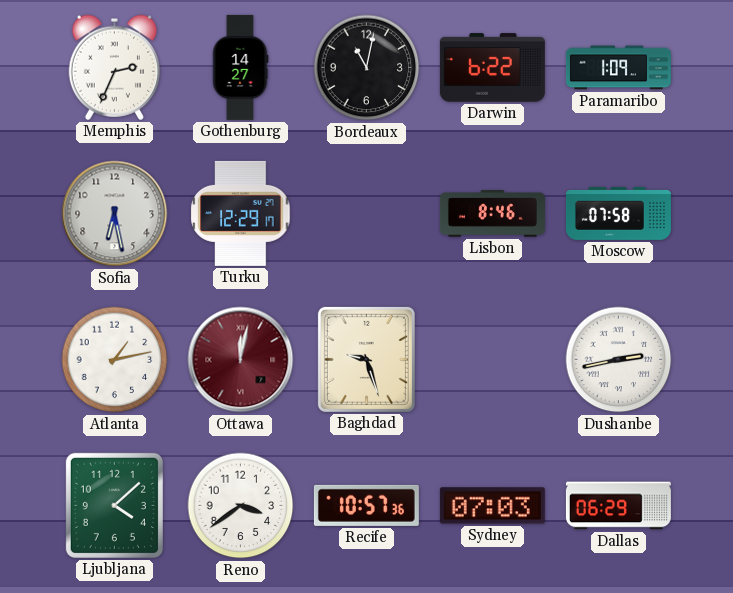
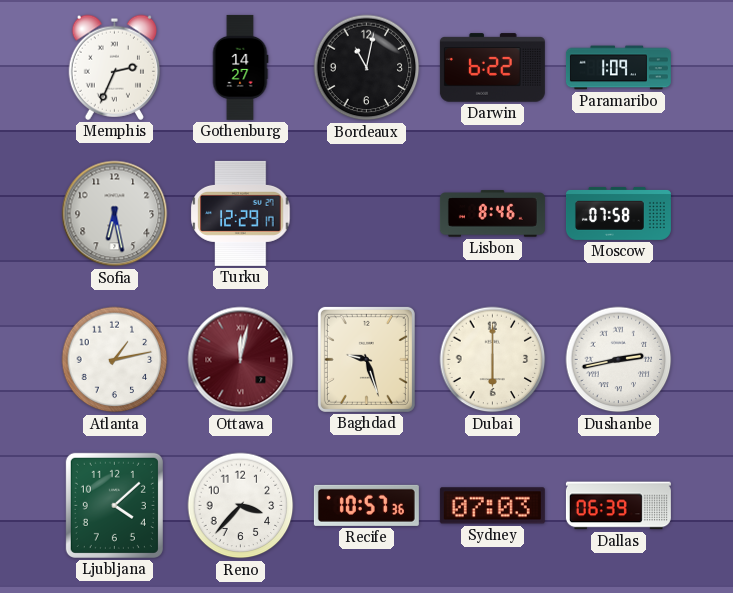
Dubai: none -> 6:00 (493, 360)
Reno: 3:39 -> 3:37 (241, 506)
Dallas: 06:29 -> 06:39 (618, 506)
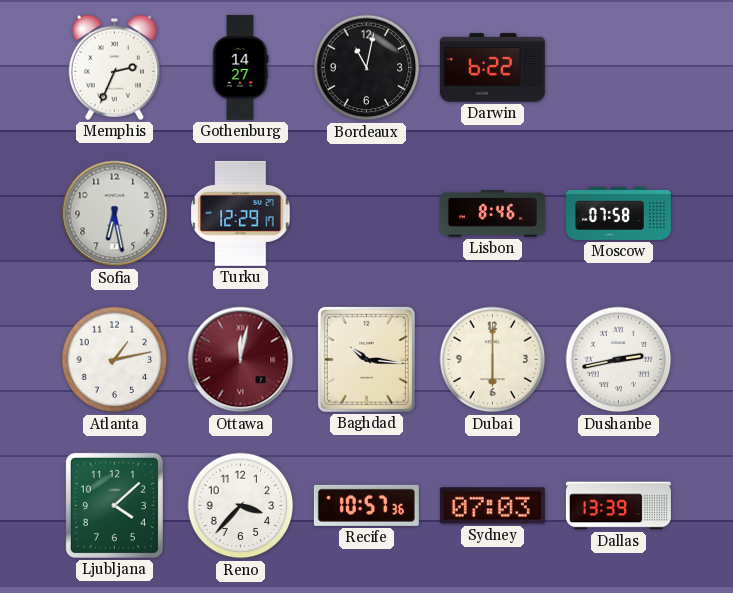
Paramaribo: 1:09 -> none (618, 68)
Baghdad: 9:27 -> 10:16 (366, 359)
Dallas: 06:39 -> 13:39 (618, 506)
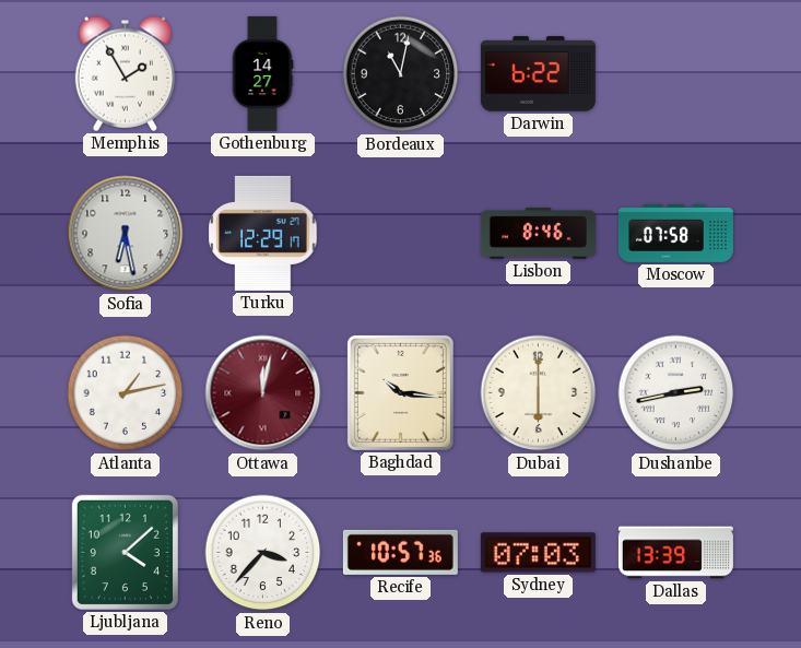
Memphis: 2:34 -> 1:55 (125, 73)
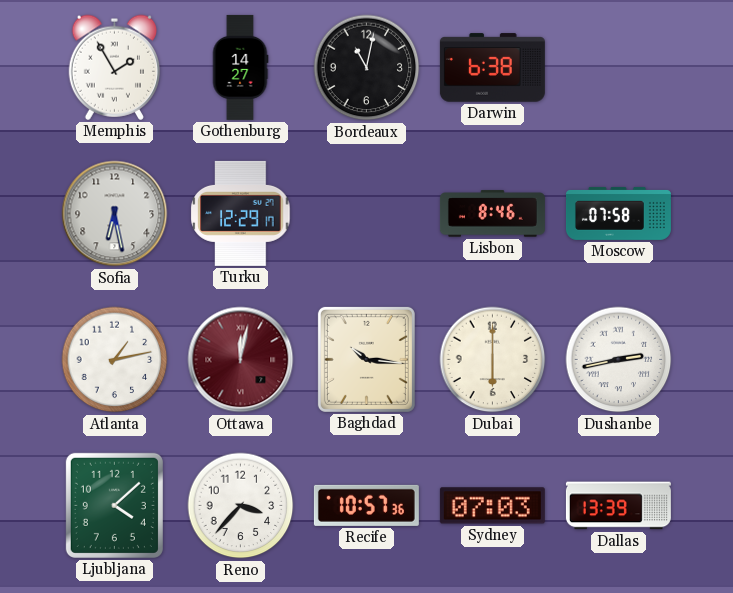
Darwin: 6:22 -> 6:38 (492, 68)
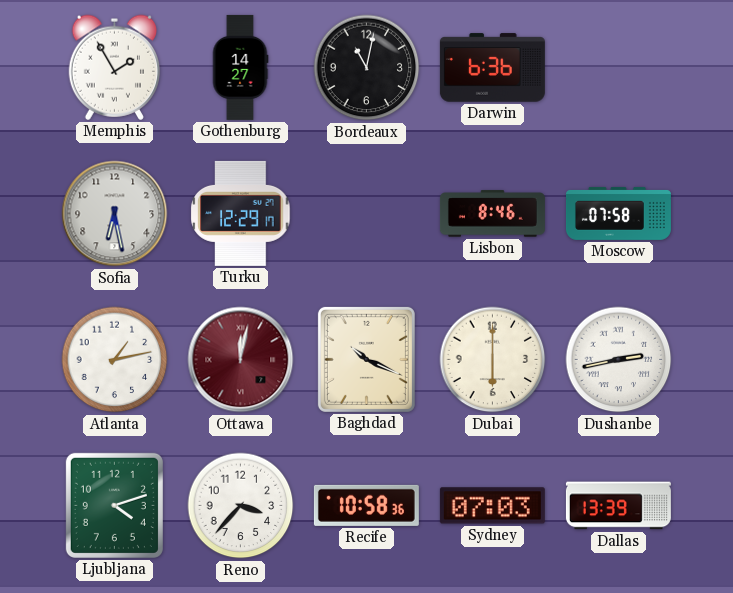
Darwin: 6:38 -> 6:36 (492, 68)
Baghdad: 10:16 -> 10:19 (366, 359)
Ljubljana: 4:08 -> 4:12 (114, 505)
Recife: 10:57 -> 10:58 (366, 505)
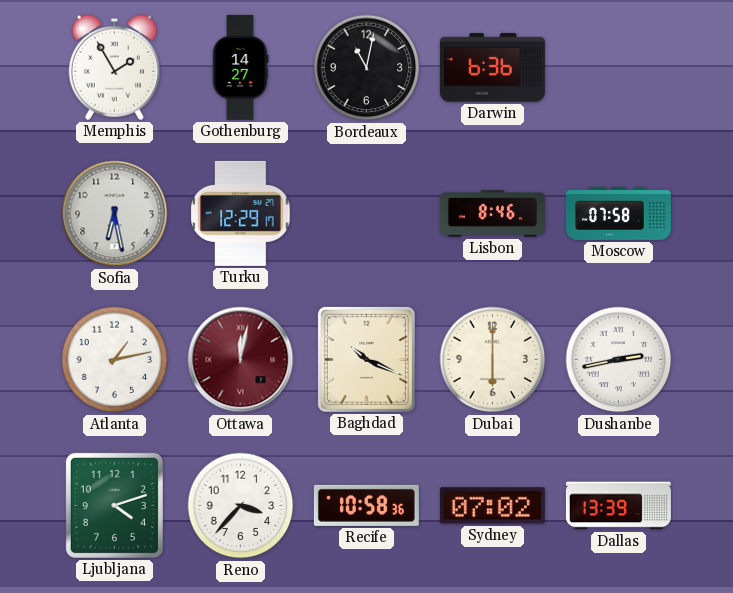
Sydney: 07:03 -> 07:02 (492, 506)
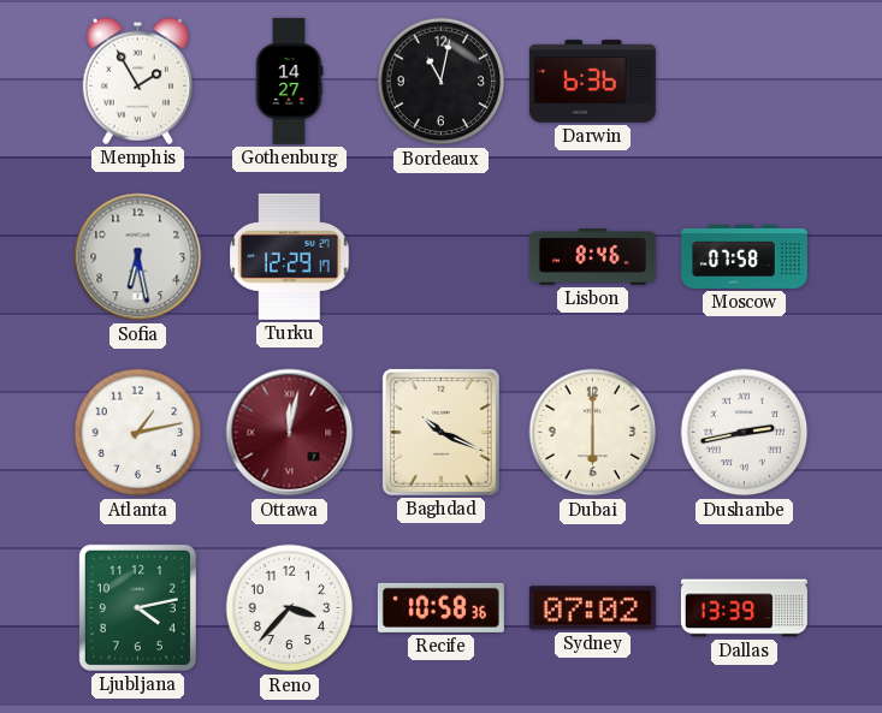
Ljubljana: 4:12 -> 4:13 (137, 607)
